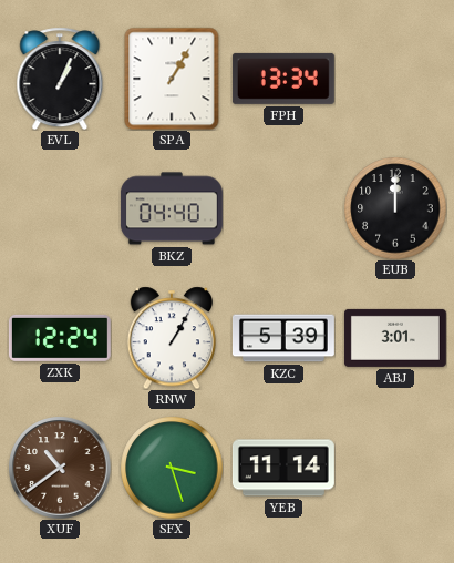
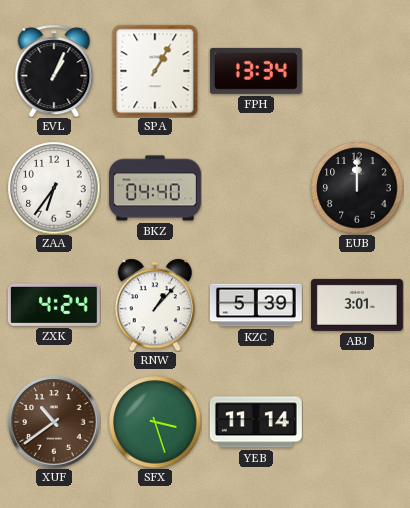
ZAA: none -> 6:36 (54, 188)
ZXK: 12:24 -> 4:24 (54, 305)
RNW: 1:05 -> 1:07 (154, 305)
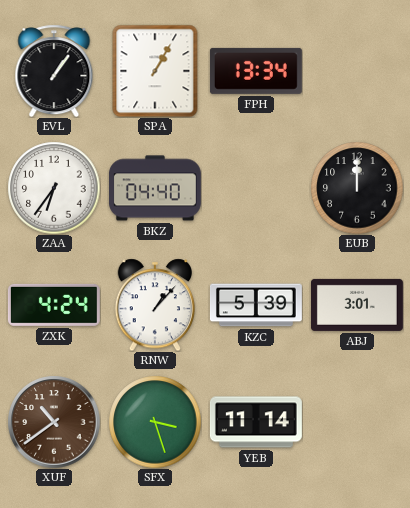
EVL: 1:04 -> 1:06 (54, 71)
